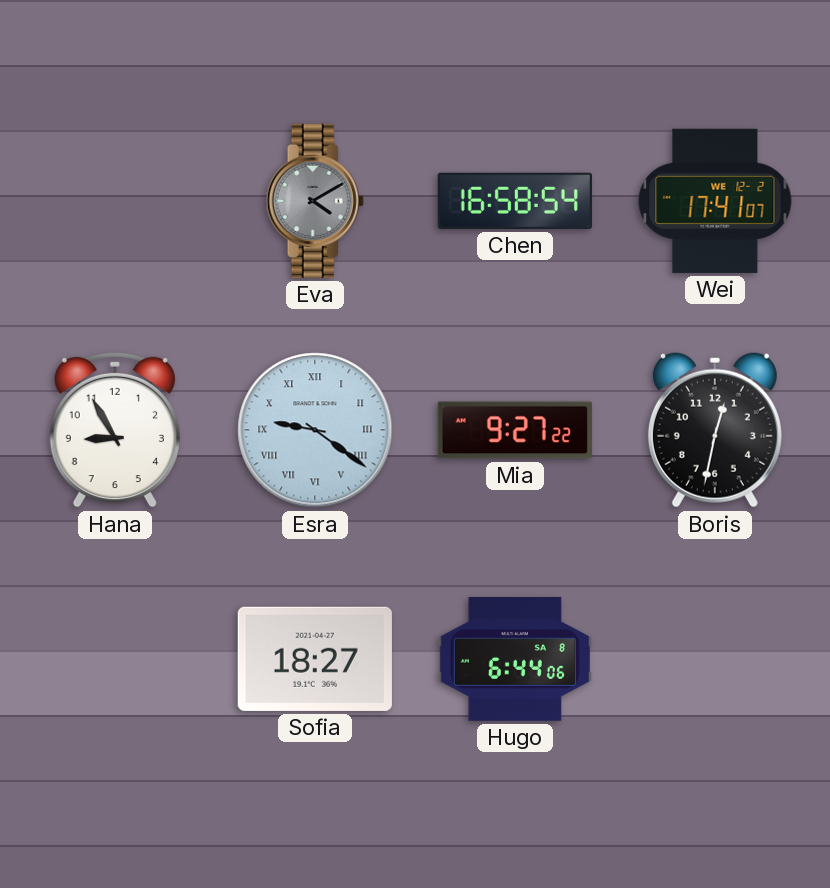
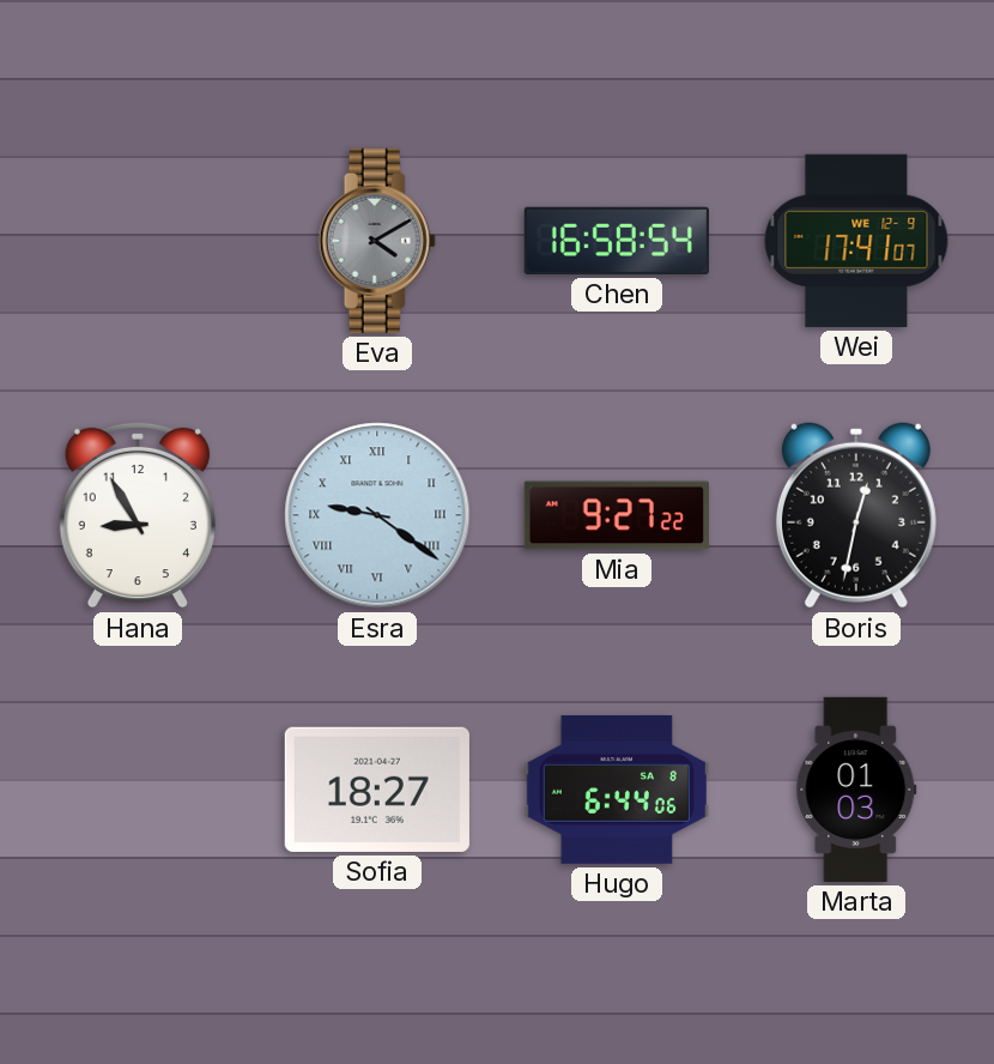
Wei date: WE 12-2 -> WE 12-9 (856, 241)
Marta: none -> 01:03 (856, 790)
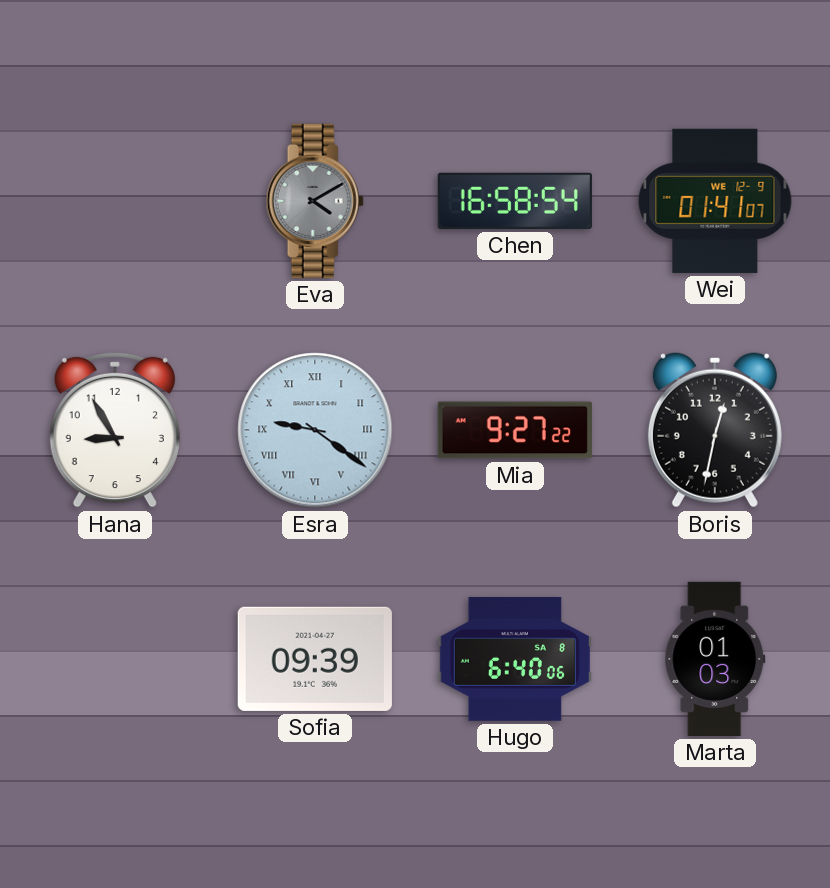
Wei: 17:41 -> 01:41 (715, 201)
Sofia: 18:27 -> 09:39 (315, 659)
Hugo: 6:44 -> 6:40 (515, 659)
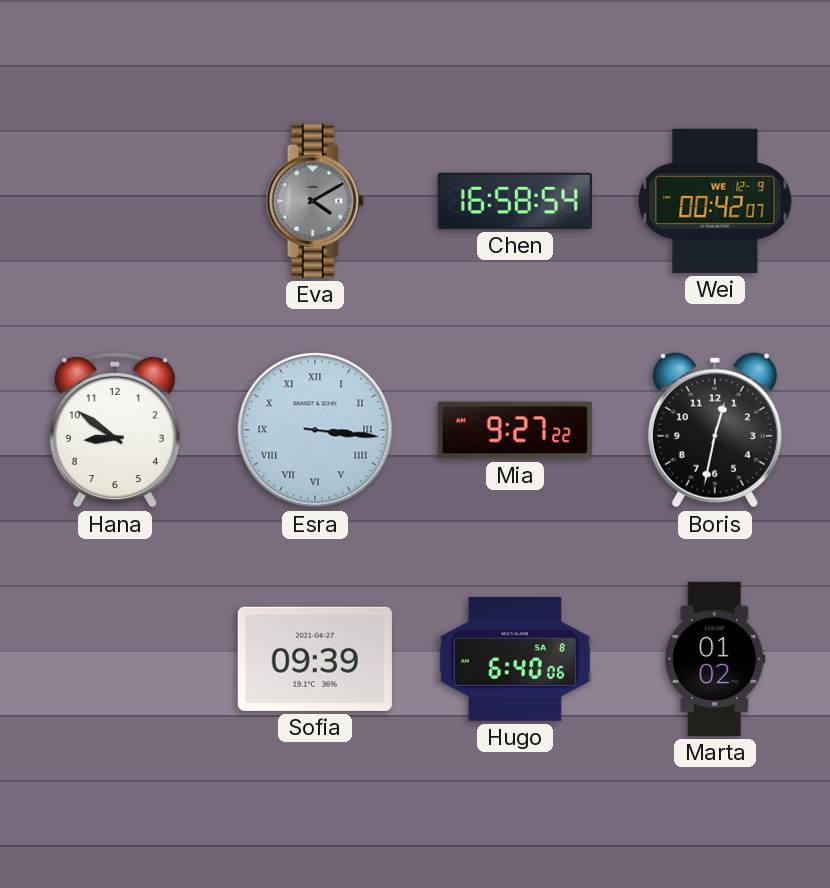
Wei: 01:41 -> 00:42 (715, 201)
Hana: 8:55 -> 8:51 (115, 430)
Esra: 9:21 -> 3:16 (315, 430)
Marta: 01:03 -> 01:02 (715, 659)
